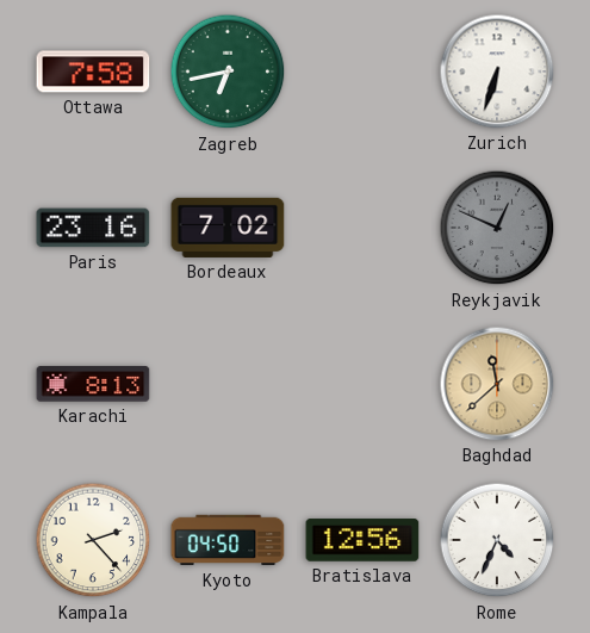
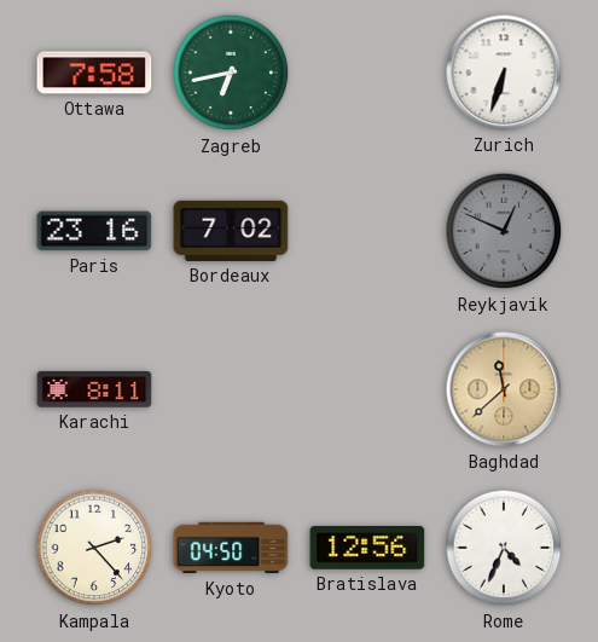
Karachi: 8:13 -> 8:11 (94, 389)
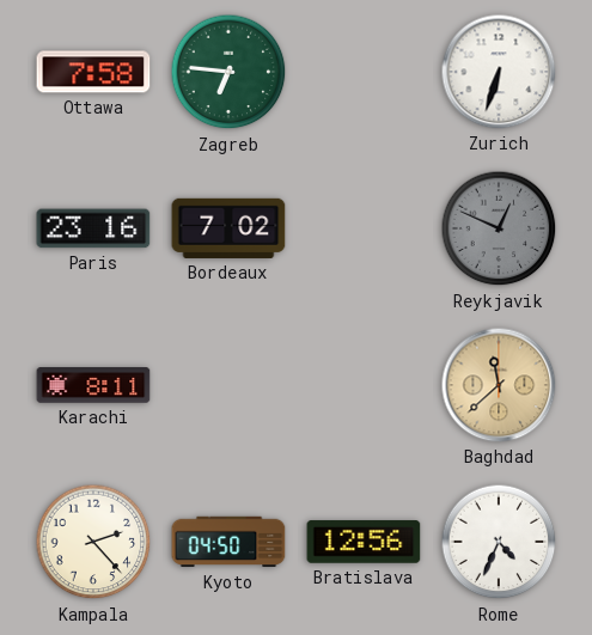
Zagreb: 6:43 -> 6:46 (228, 72)
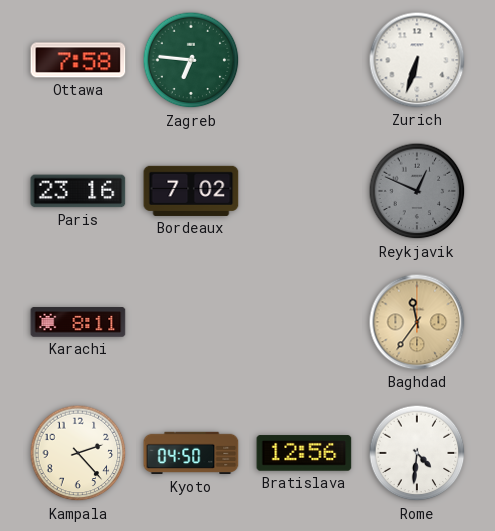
Baghdad: 11:38 -> 11:36 (417, 322)
Rome: 4:34 -> 4:31 (417, 453)
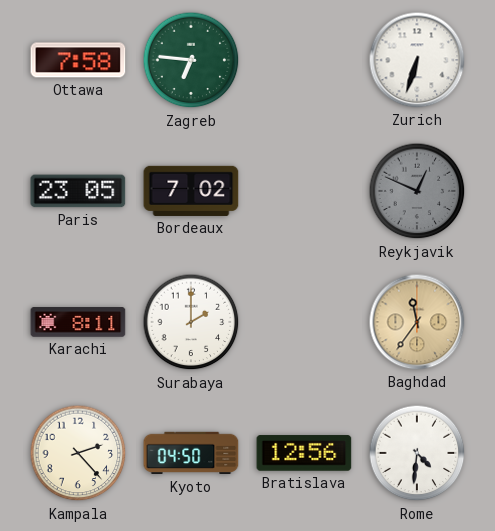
Paris: 23:16 -> 23:05 (78, 191)
Surabaya: none -> 2:00 (191, 322)
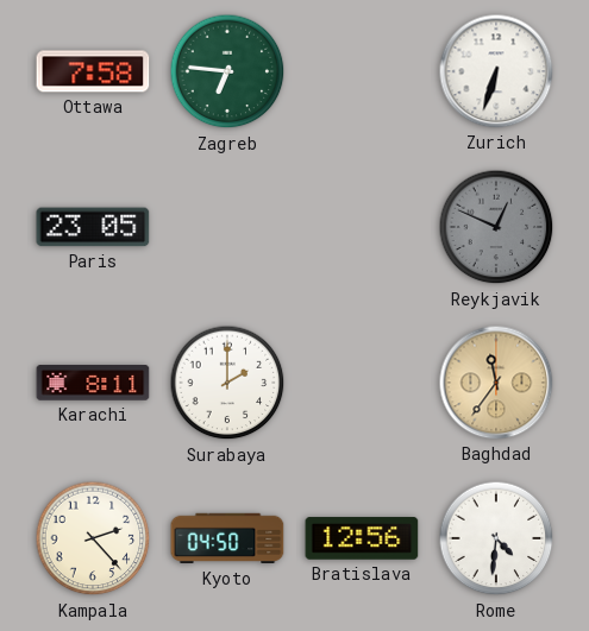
Bordeaux: 7:02 -> none (191, 191)
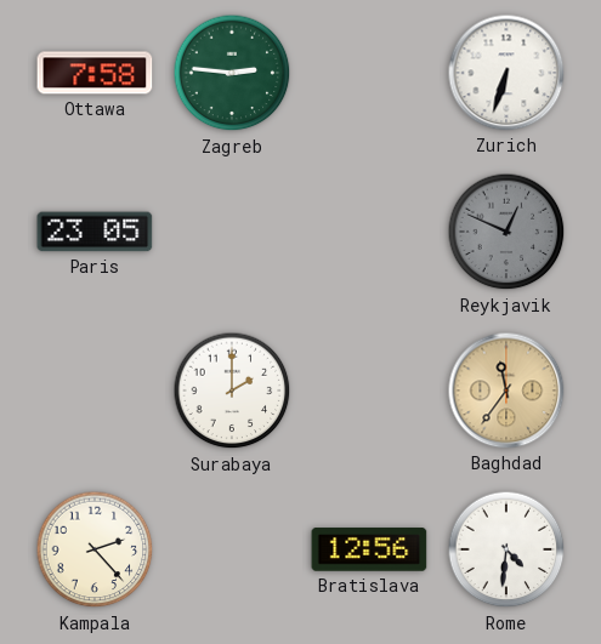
Zagreb: 6:46 -> 2:46 (232, 73)
Karachi: 8:11 -> none (93, 383)
Kyoto: 04:50 -> none (227, 538)
